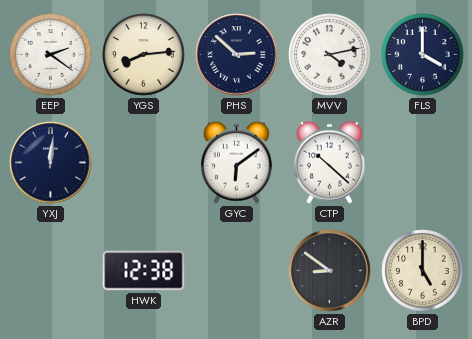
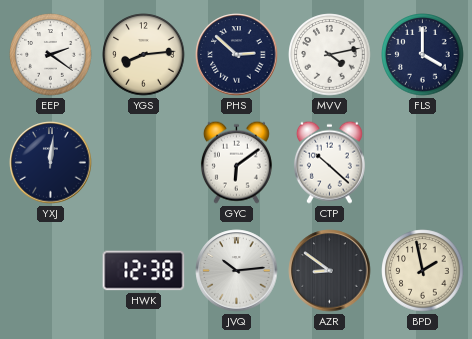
JVQ: none -> 10:14 (237, 271)
BPD: 5:00 -> 1:58 (423, 271)
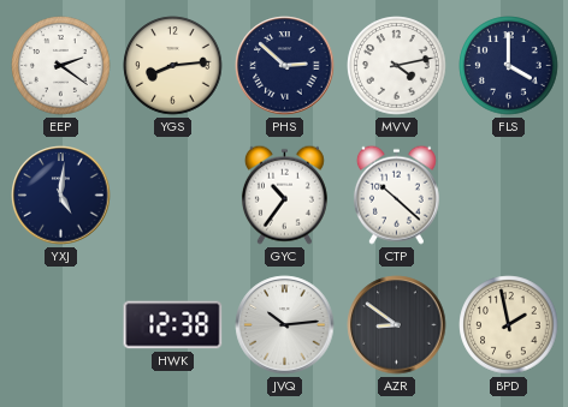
YXJ: 12:01 -> 5:01 (61, 196)
GYC: 6:09 -> 10:36 (284, 194)
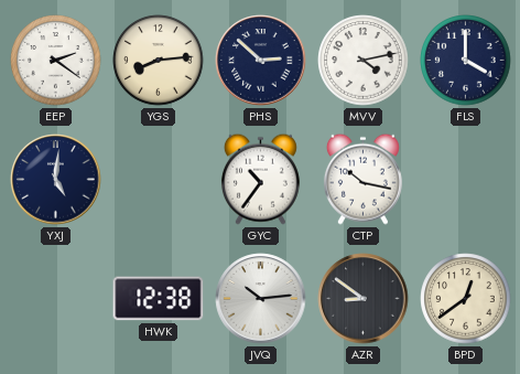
CTP: 10:22 -> 10:17 (362, 179)
BPD: 1:58 -> 12:39 (466, 299)
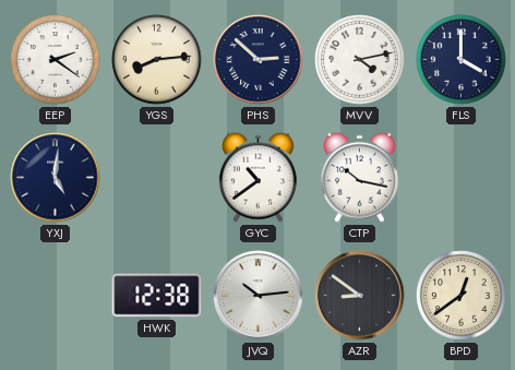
GYC: 10:36 -> 10:39 (257, 177)
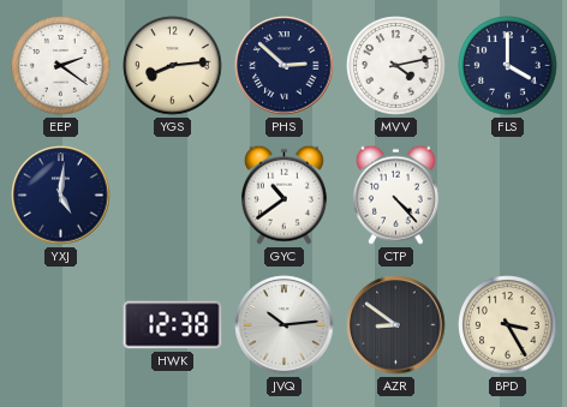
CTP: 10:17 -> 4:23 (395, 194)
BPD: 12:39 -> 3:25 (508, 325)
